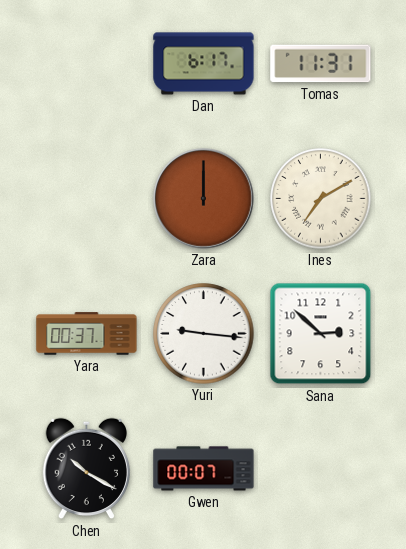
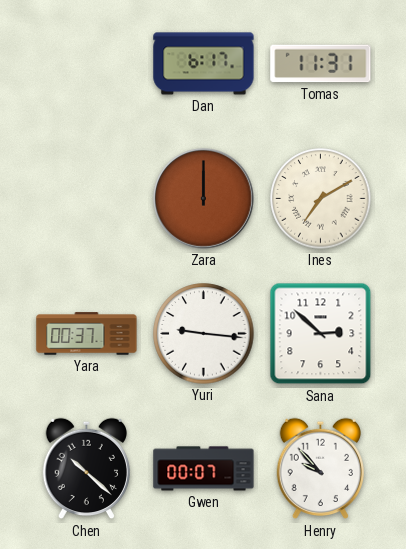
Chen: 10:20 -> 10:22 (86, 469)
Henry: none -> 9:53 (320, 469)
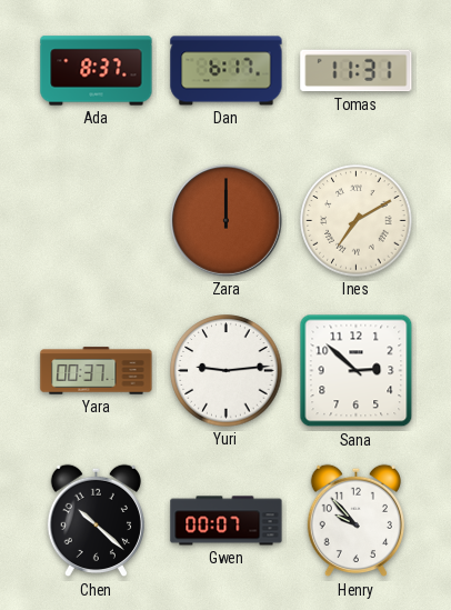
Ada: none -> 8:37 (97, 71)
Yuri: 9:16 -> 9:14 (227, 371)
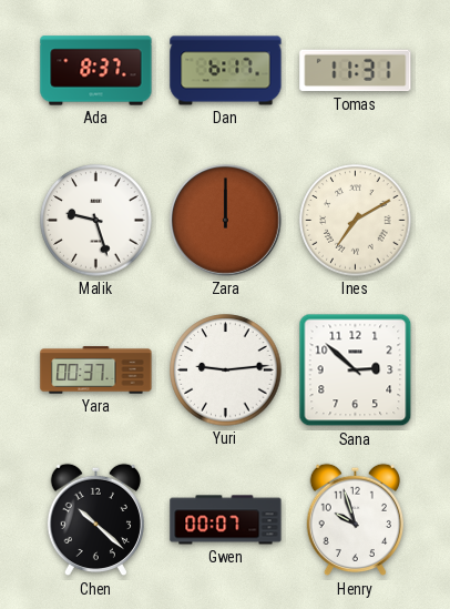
Malik: none -> 9:27 (96, 221)
Henry: 9:53 -> 9:57 (355, 520)
